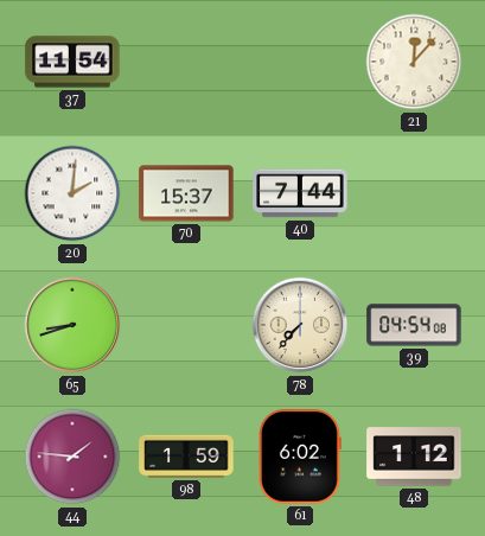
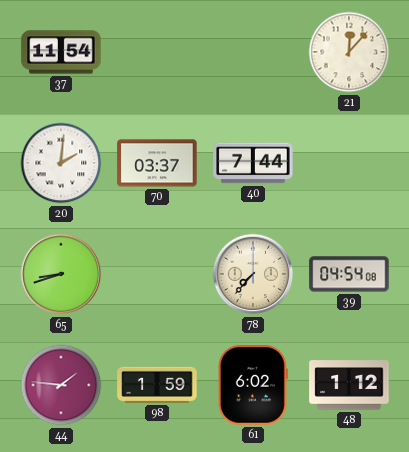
70: 15:37 -> 03:37 (157, 163)
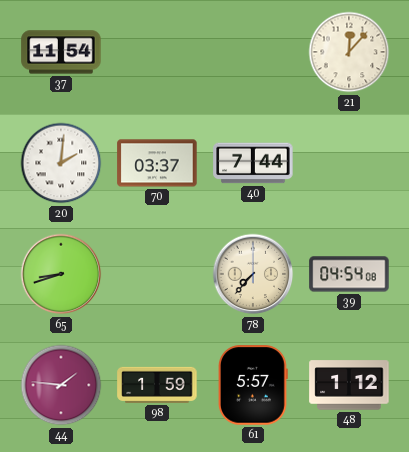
61: 6:02 -> 5:57 (253, 385)
